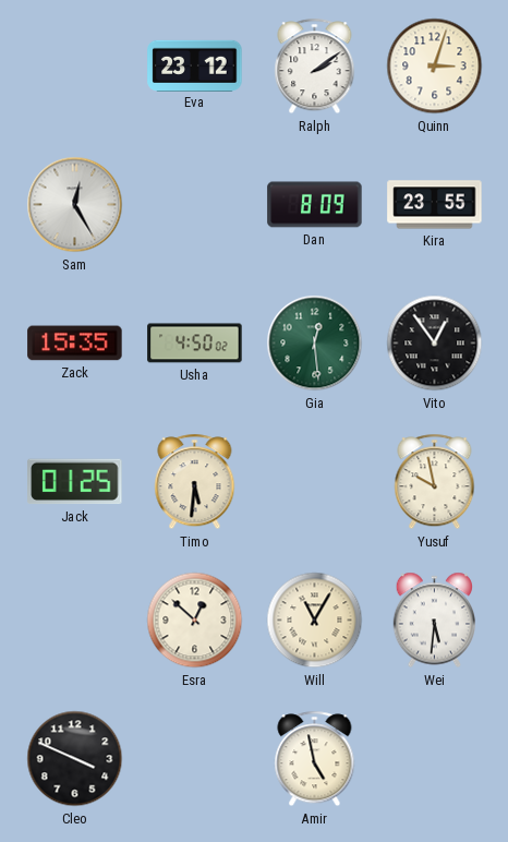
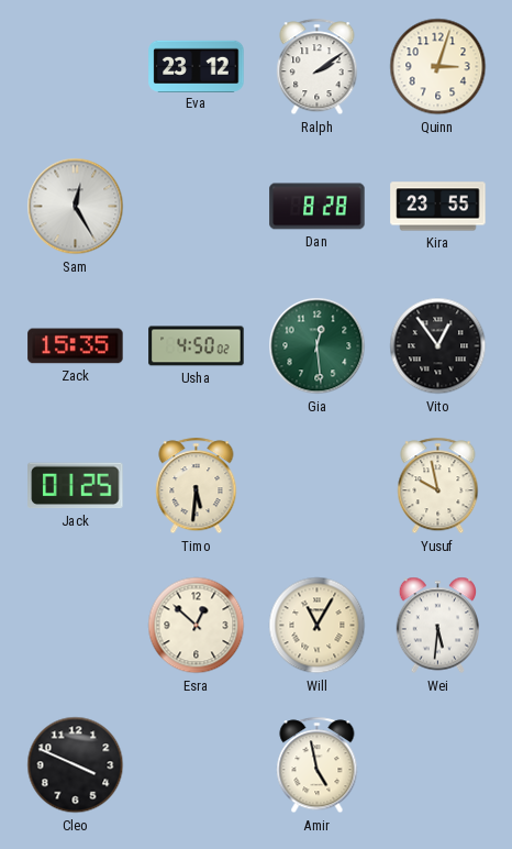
Dan: 8:09 -> 8:28 (318, 207)
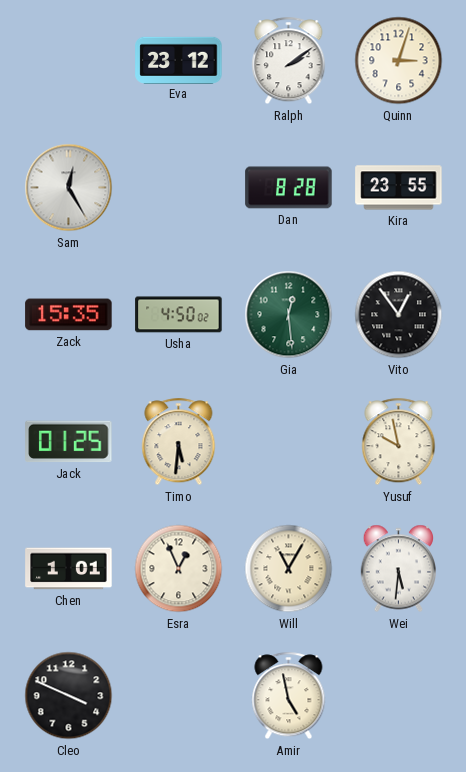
Chen: none -> 1:01 (69, 569)
Esra: 12:52 -> 12:56 (179, 569)
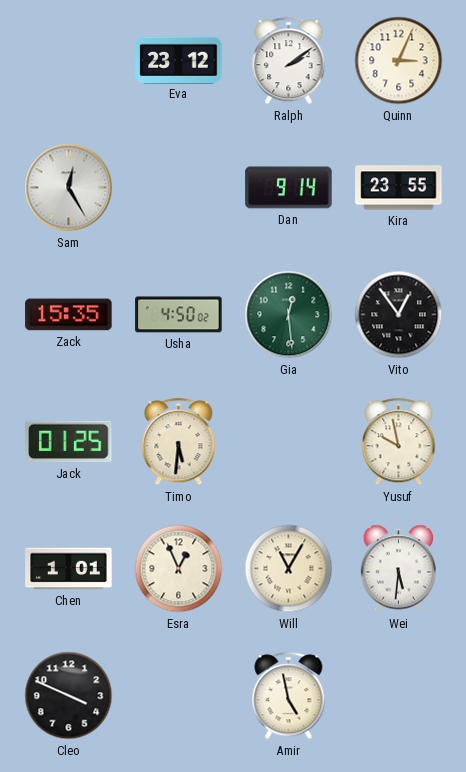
Quinn: 3:03 -> 3:04 (399, 61)
Dan: 8:28 -> 9:14 (289, 188)
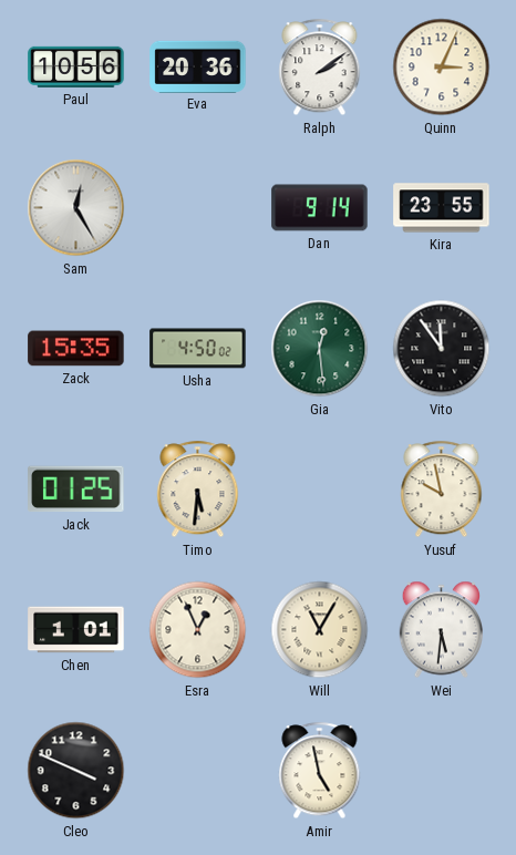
Paul: none -> 10:56 (76, 66)
Eva: 23:12 -> 20:36 (198, 66)
Vito: 12:54 -> 11:54 (442, 349)
